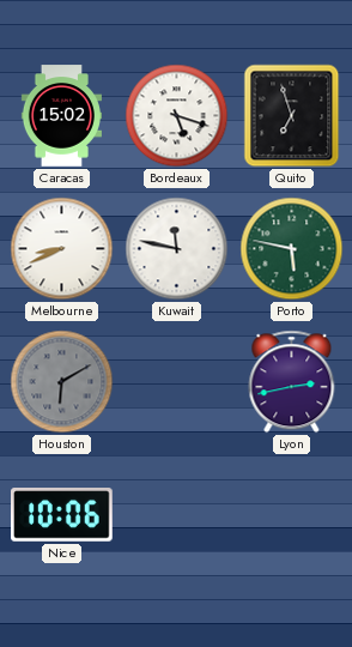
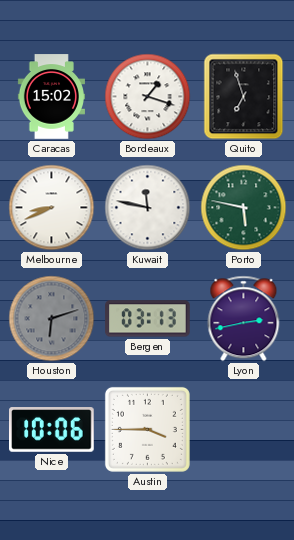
Bordeaux: 5:18 -> 1:18 (148, 97)
Houston: 6:10 -> 6:12 (52, 319)
Bergen: none -> 03:13 (148, 319)
Austin: none -> 3:45 (147, 429)
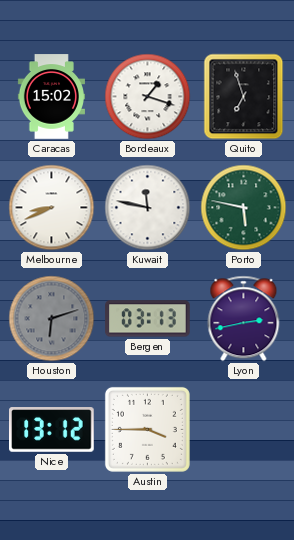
Nice: 10:06 -> 13:12 (52, 430)
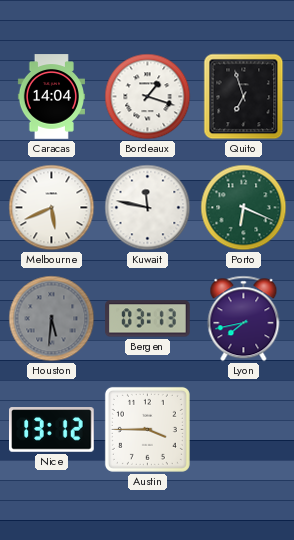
Caracas: 15:02 -> 14:04 (51, 97)
Melbourne: 8:41 -> 5:41 (52, 208)
Porto: 5:47 -> 6:19 (244, 208)
Houston: 6:12 -> 5:31 (52, 319)
Lyon: 2:43 -> 7:43 (244, 319)
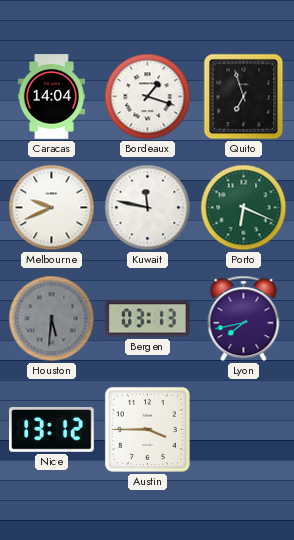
Melbourne: 5:41 -> 9:41 (52, 208)
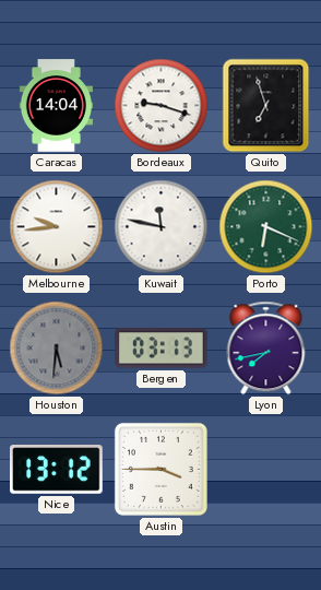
Bordeaux: 1:18 -> 9:18 (162, 106)
Melbourne: 9:41 -> 9:44 (57, 227)
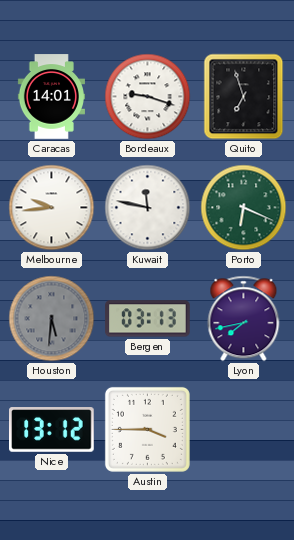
Caracas: 14:04 -> 14:01 (51, 97)
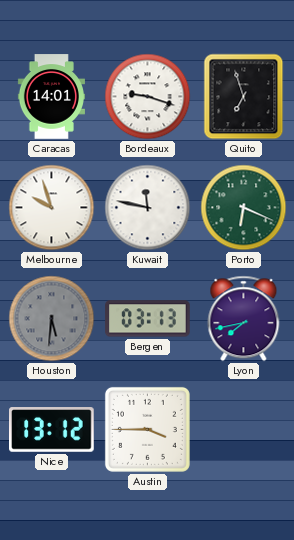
Melbourne: 9:44 -> 9:57 (52, 208)
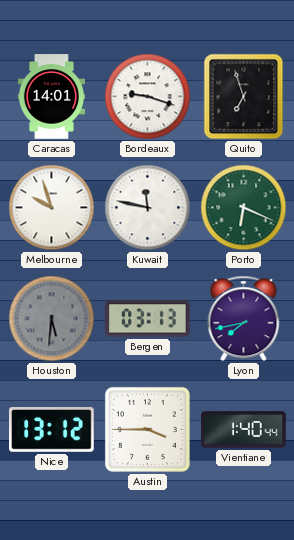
Vientiane: none -> 1:40 (244, 430)
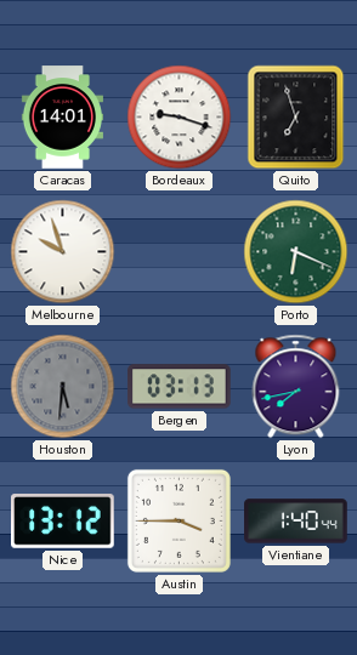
Kuwait: 11:47 -> none (148, 208)
